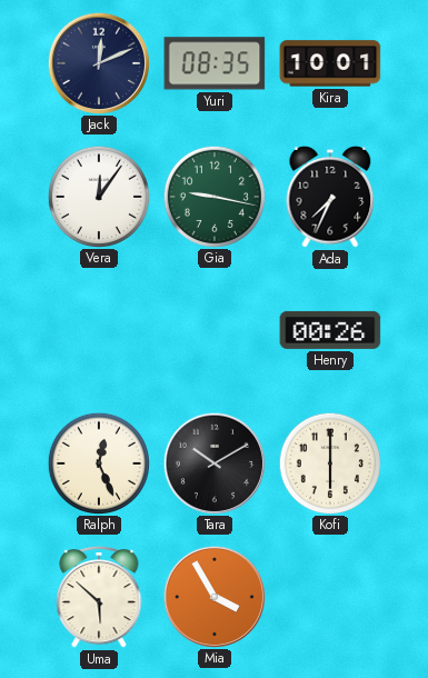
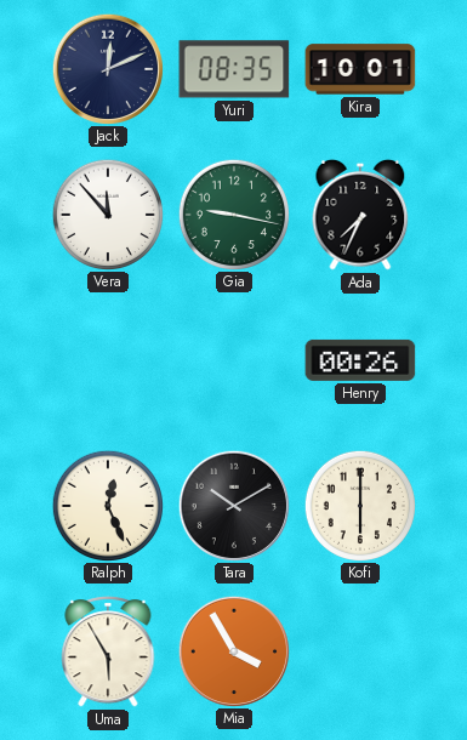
Vera: 12:06 -> 11:53 (107, 214)
Uma: 5:52 -> 5:55 (108, 653)
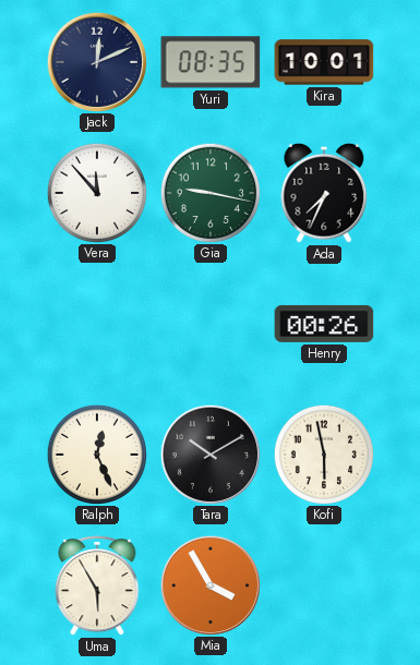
Kofi: 6:00 -> 5:58 (323, 454)
